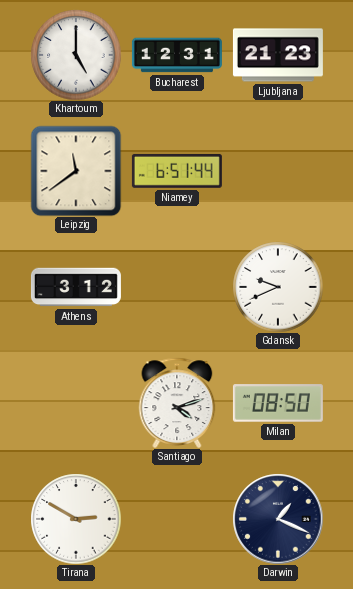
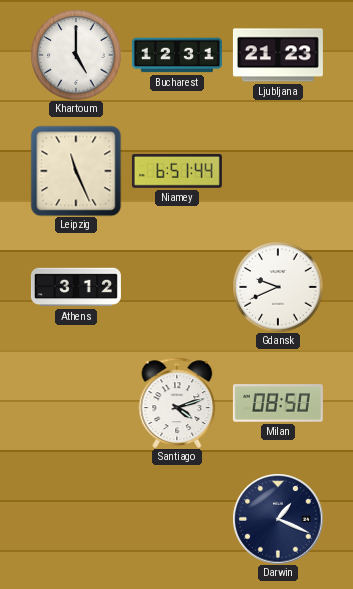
Leipzig: 11:39 -> 11:26 (76, 171)
Tirana: 2:50 -> none (76, 519)
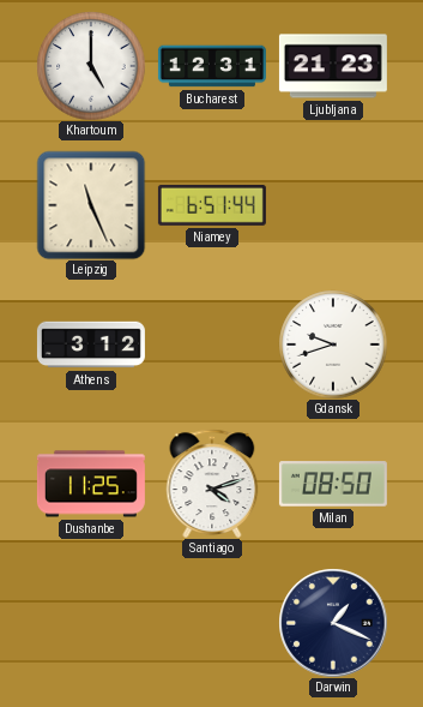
Gdansk: 9:41 -> 9:42 (333, 344)
Dushanbe: none -> 11:25 (91, 484)
